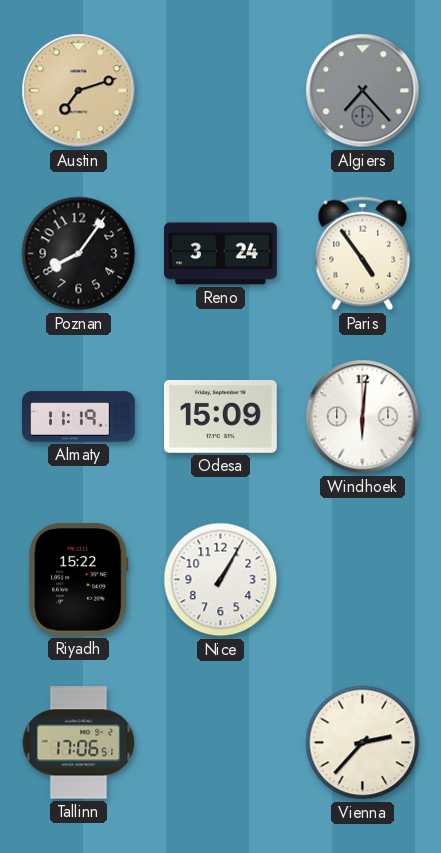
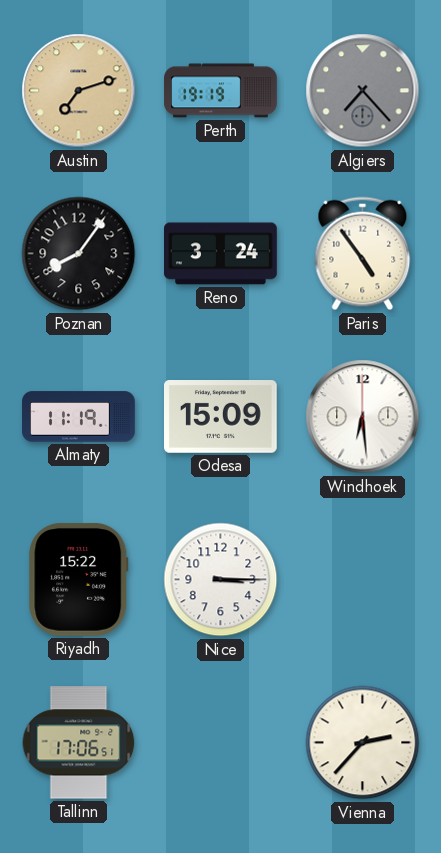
Perth: none -> 19:19 (221, 91)
Windhoek: 6:01 -> 6:29 (363, 417)
Nice: 1:05 -> 3:15 (221, 580)
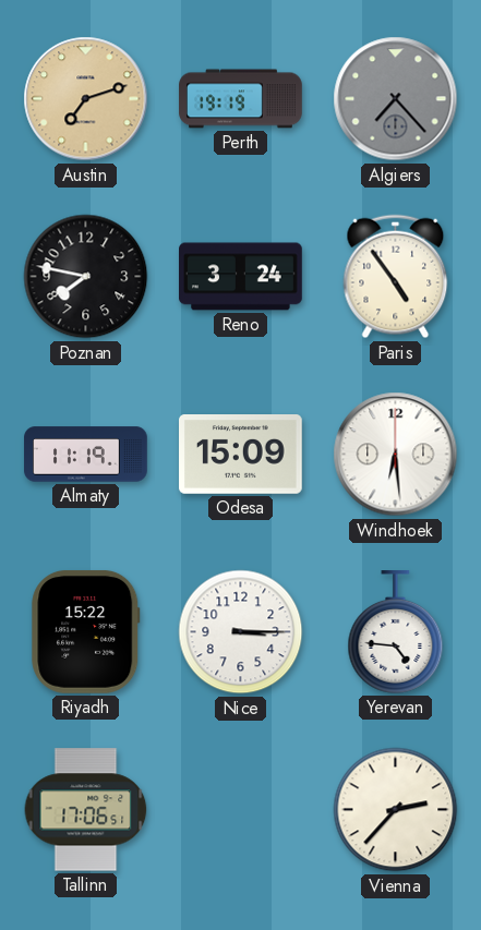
Poznan: 8:06 -> 7:47 (86, 277)
Yerevan: none -> 4:46 (396, 632)
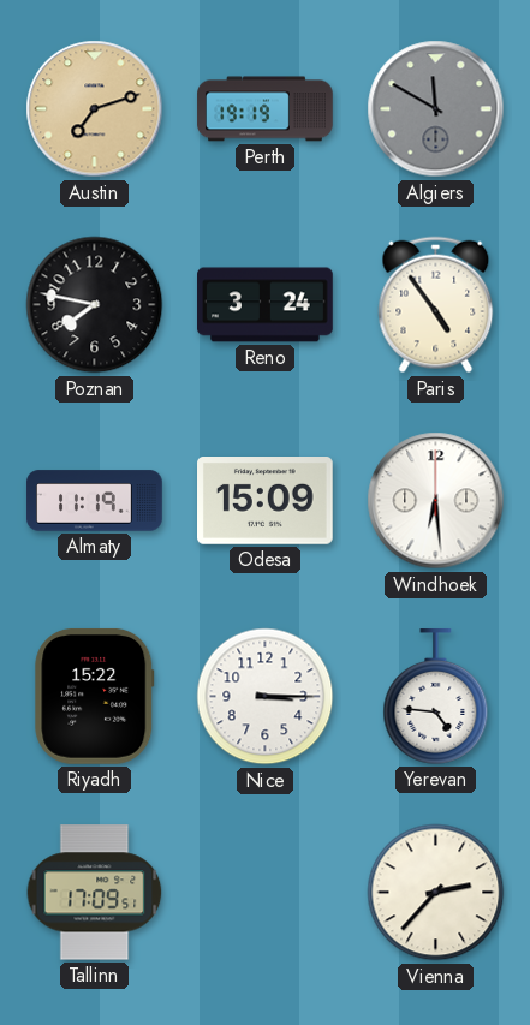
Algiers: 7:23 -> 11:50 (436, 109)
Tallinn: 17:06 -> 17:09 (95, 893)
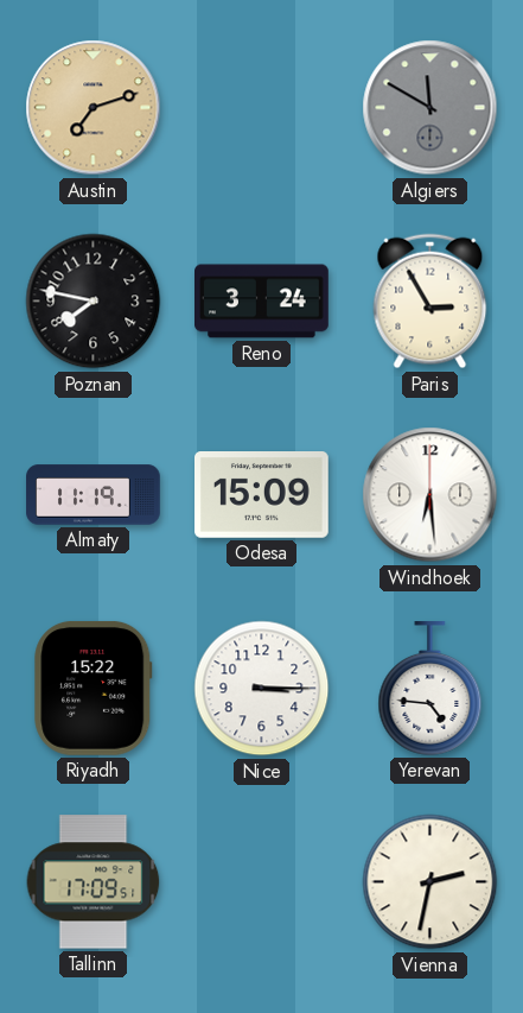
Perth: 19:19 -> none (266, 109)
Paris: 4:54 -> 2:55 (430, 302)
Vienna: 2:37 -> 2:32 (430, 882)
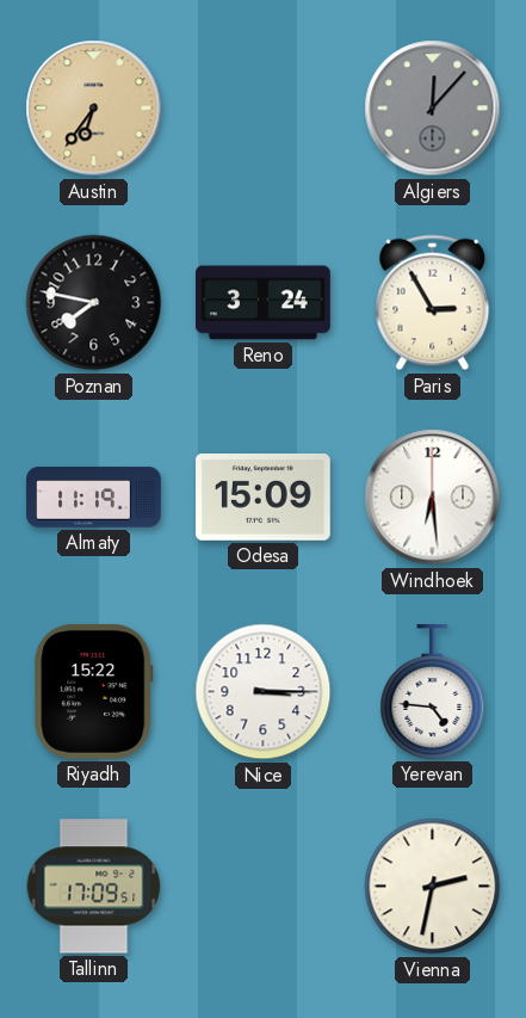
Austin: 7:12 -> 6:36 (94, 109)
Algiers: 11:50 -> 12:07 (433, 109)
